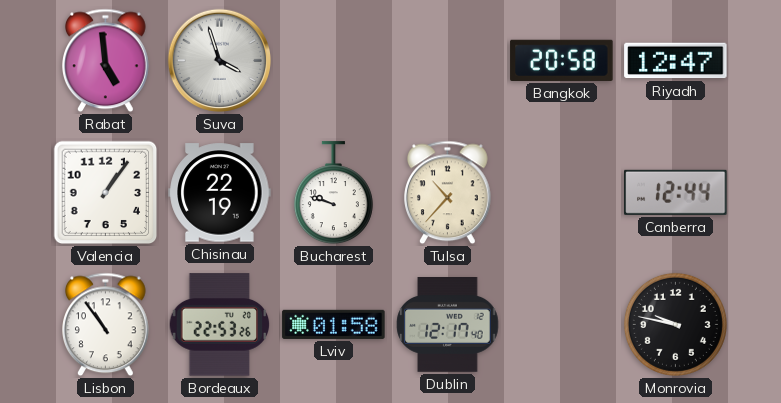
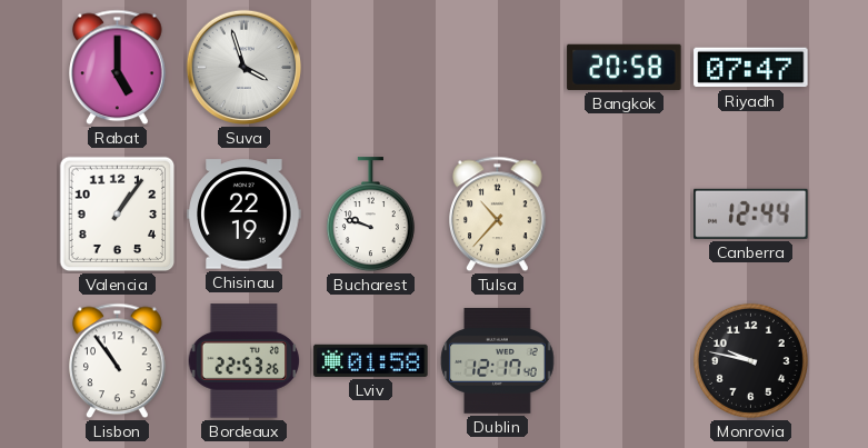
Rabat: 4:59 -> 5:00 (118, 68)
Riyadh: 12:47 -> 07:47 (751, 68)
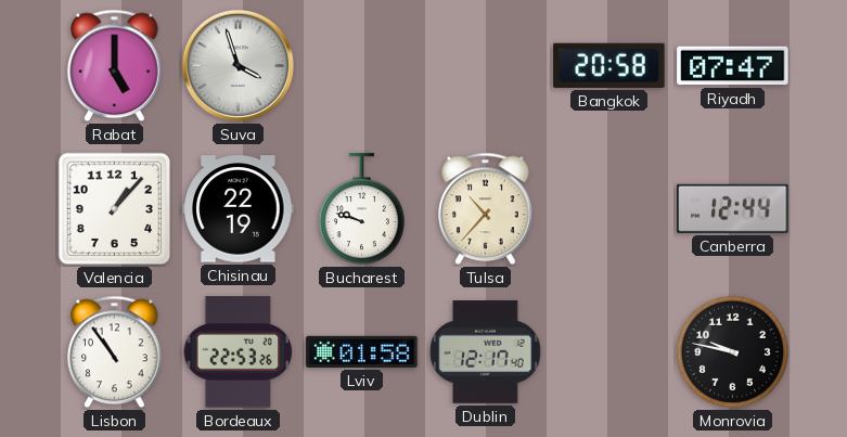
Valencia: 1:06 -> 1:07 (115, 209)
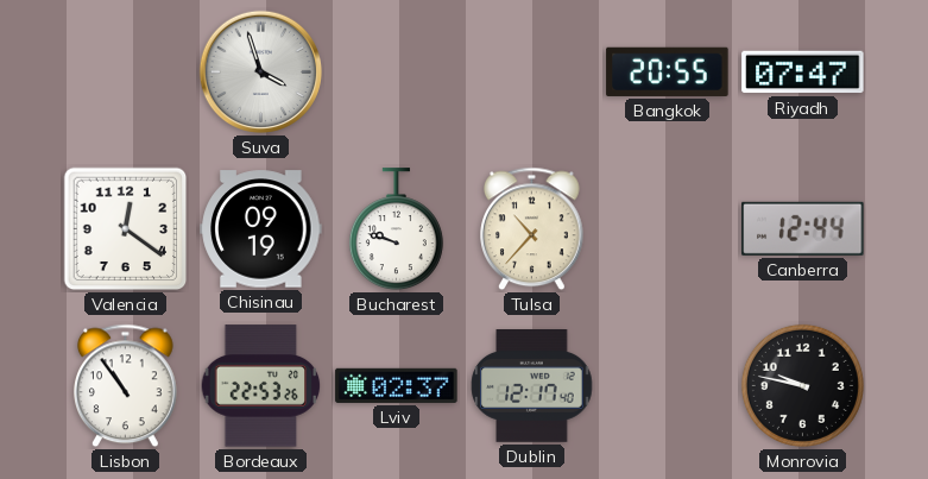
Rabat: 5:00 -> none (115, 66)
Bangkok: 20:58 -> 20:55 (668, 71)
Valencia: 1:07 -> 12:21 (126, 229)
Chisinau: 22:19 -> 09:19 (261, 229)
Lviv: 01:58 -> 02:37 (397, 385)
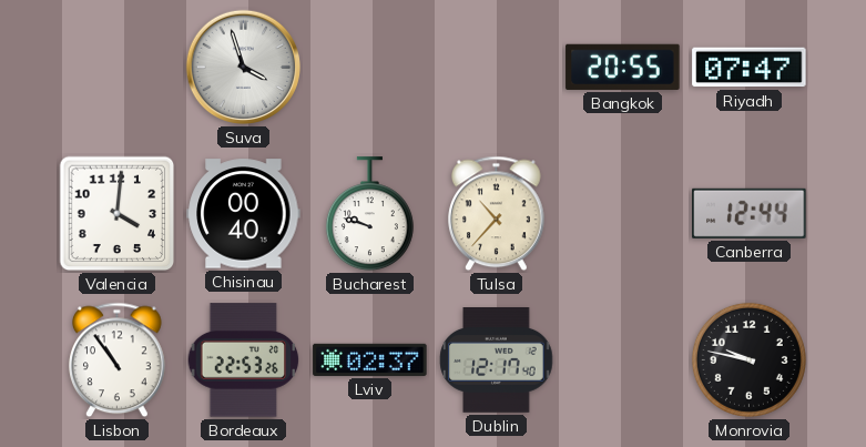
Valencia: 12:21 -> 4:01 (118, 214)
Chisinau: 09:19 -> 00:40 (244, 214)
